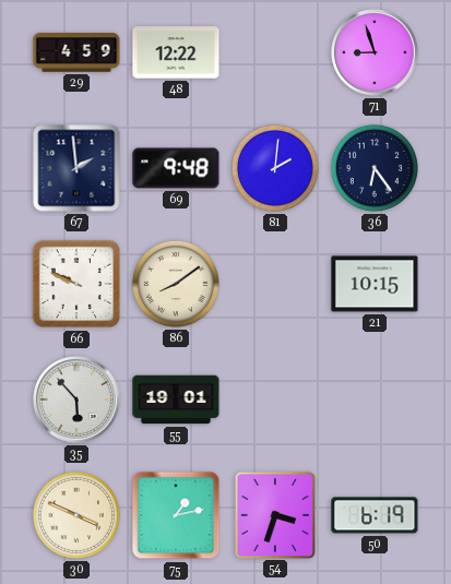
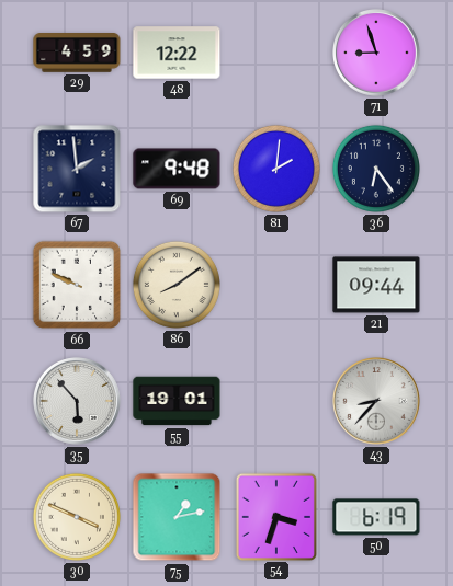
21: 10:15 -> 09:44 (376, 285)
43: none -> 8:37 (377, 402)
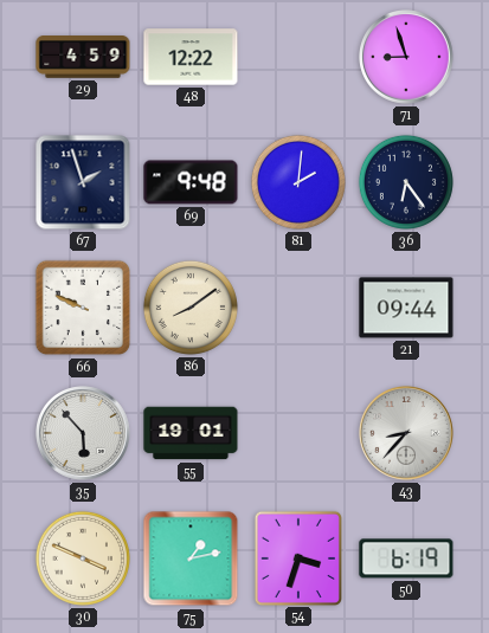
67: 1:59 -> 1:57 (83, 182)
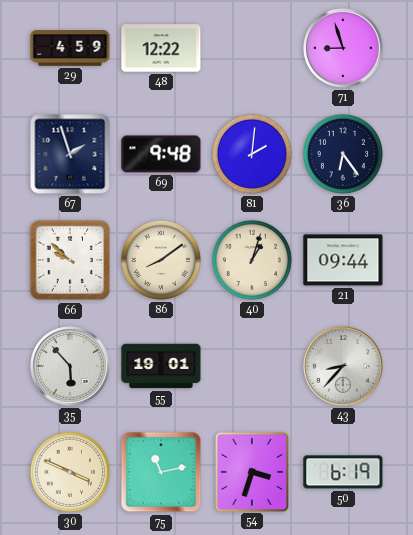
66: 9:49 -> 9:52 (70, 260)
40: none -> 1:03 (252, 260)
75: 1:13 -> 11:13 (161, 472)
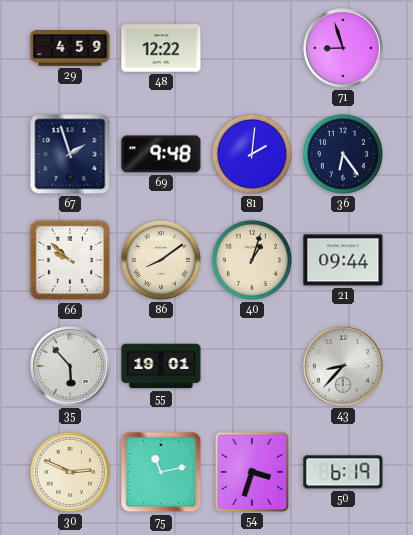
30: 3:49 -> 2:49 (70, 472)
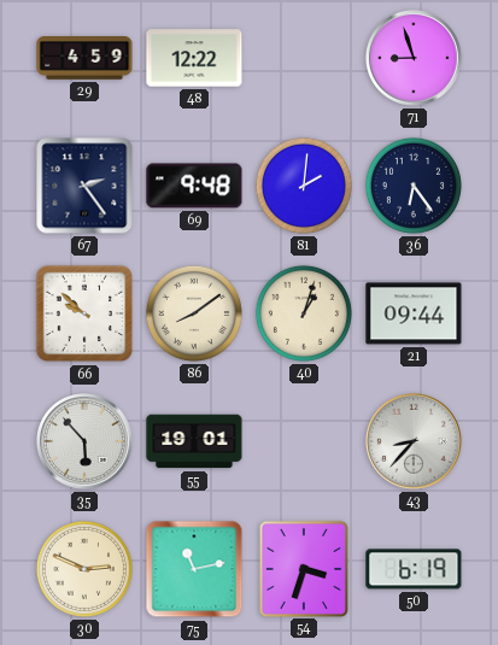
67: 1:57 -> 2:24 (84, 186)
